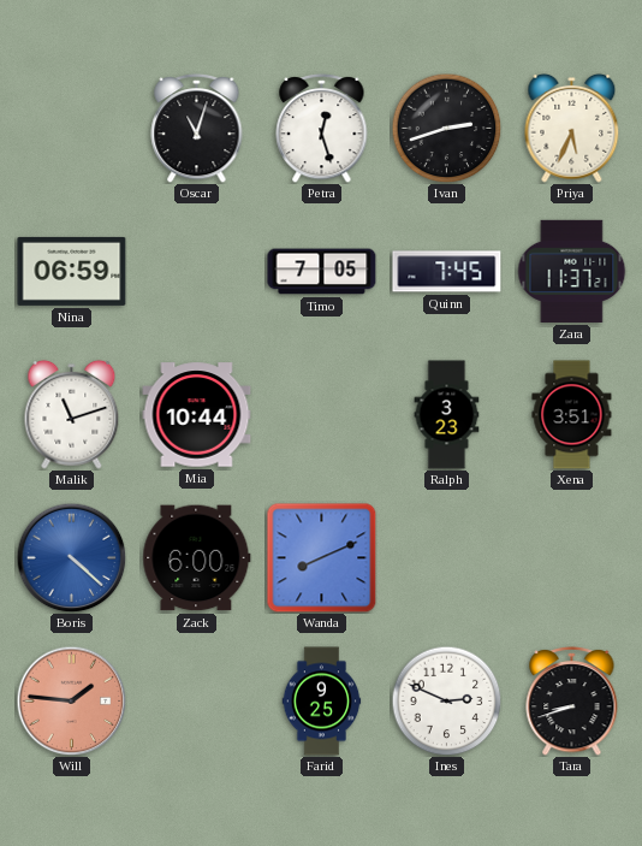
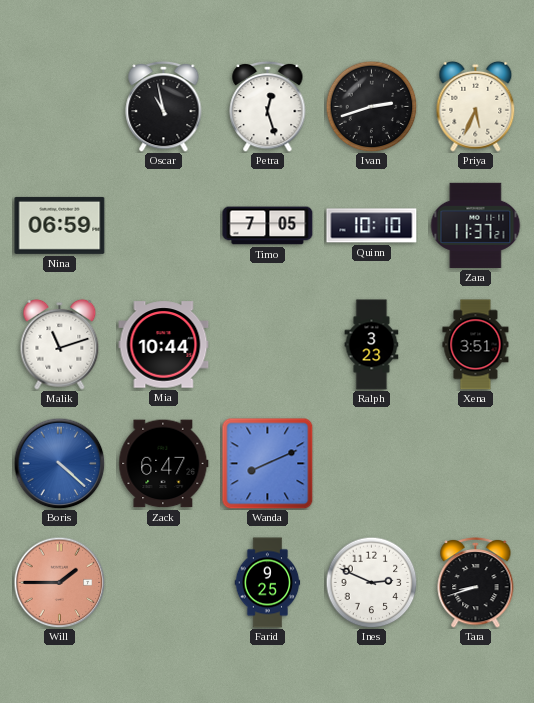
Oscar: 11:03 -> 10:58 (164, 106)
Quinn: 7:45 -> 10:10 (372, 226)
Zack: 6:00 -> 6:47 (164, 464)
Will: 1:46 -> 1:45 (59, 582)
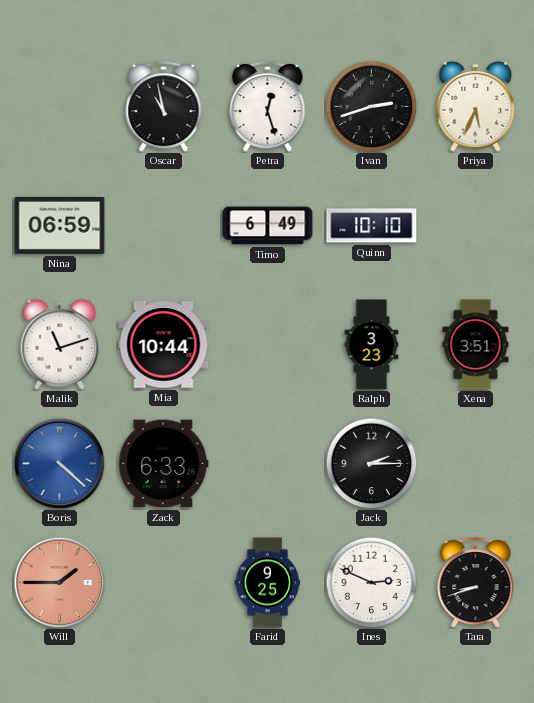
Timo: 7:05 -> 6:49 (268, 226)
Zara: 11:37 -> none (475, 225)
Zack: 6:47 -> 6:33 (164, 464)
Wanda: 8:11 -> none (268, 464)
Jack: none -> 2:15 (371, 463)
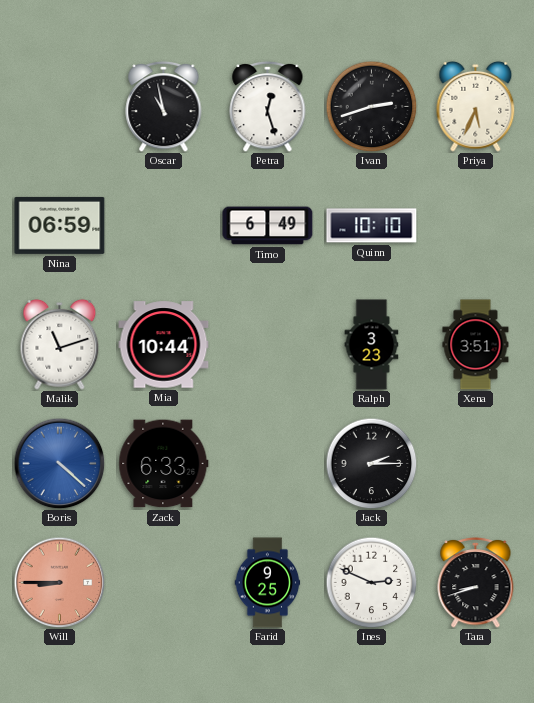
Will: 1:45 -> 8:45 (59, 582)
